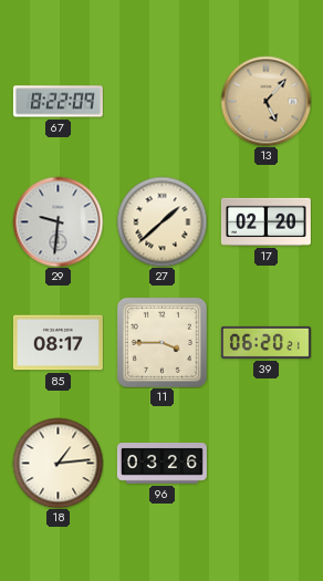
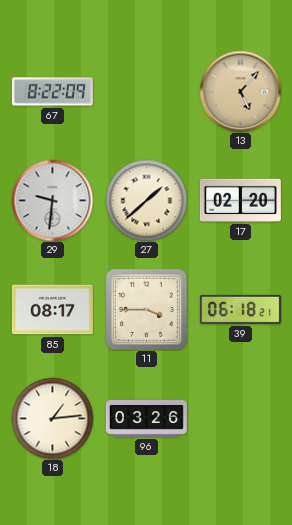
39: 06:20 -> 06:18 (240, 309)
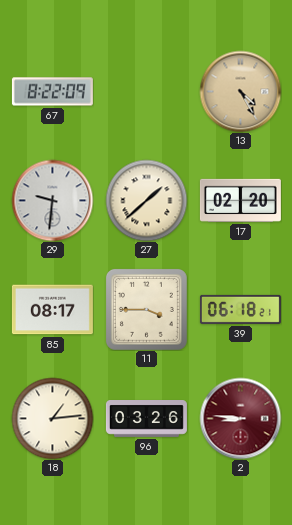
13: 5:07 -> 4:25 (240, 91)
2: none -> 8:46 (240, 418)
